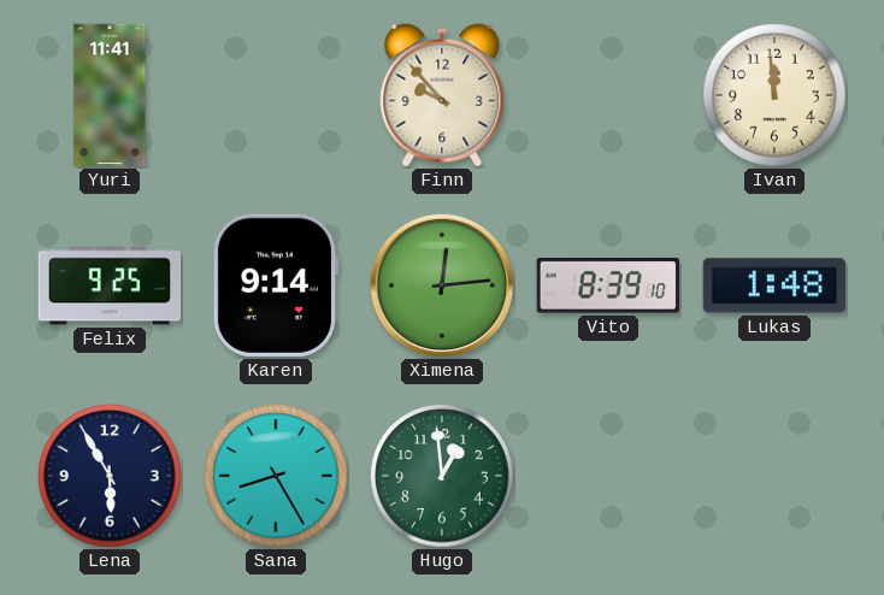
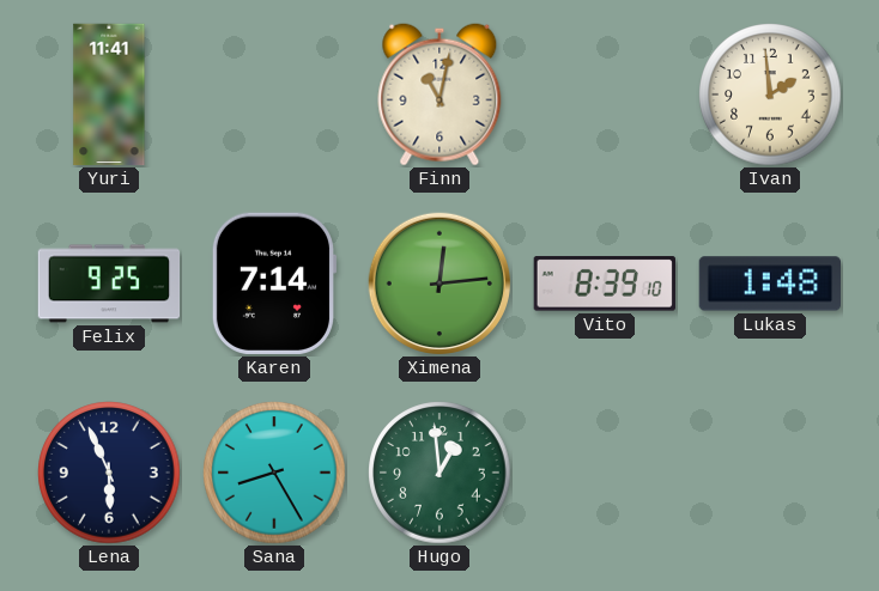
Finn: 9:53 -> 11:02 (440, 95)
Ivan: 11:59 -> 1:59 (770, 95)
Karen: 9:14 -> 7:14 (274, 284)
Lena: 5:55 -> 5:56 (109, 473)
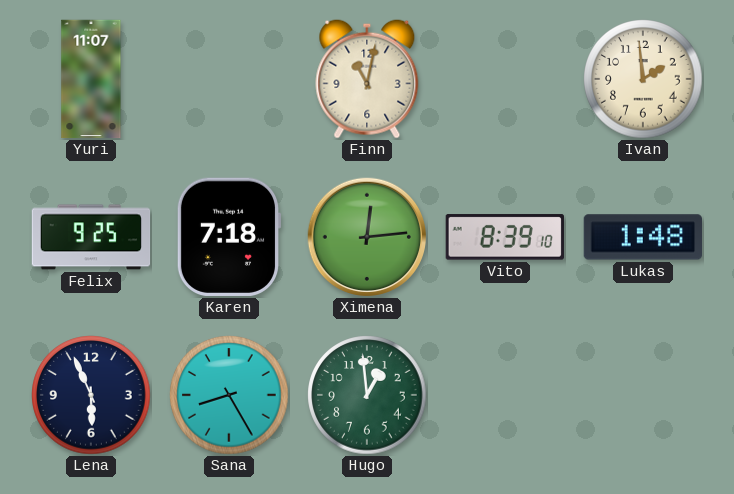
Yuri: 11:41 -> 11:07 (91, 79)
Karen: 7:14 -> 7:18 (229, 237)
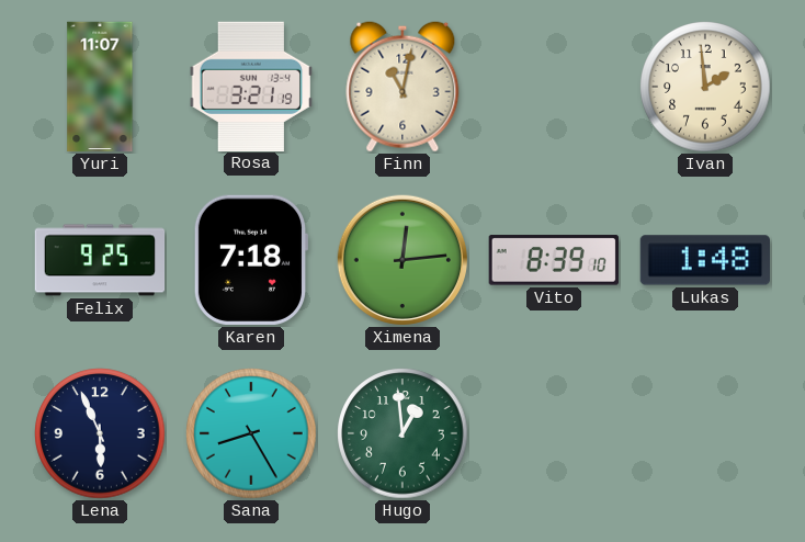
Rosa: none -> 3:21 (251, 86)
